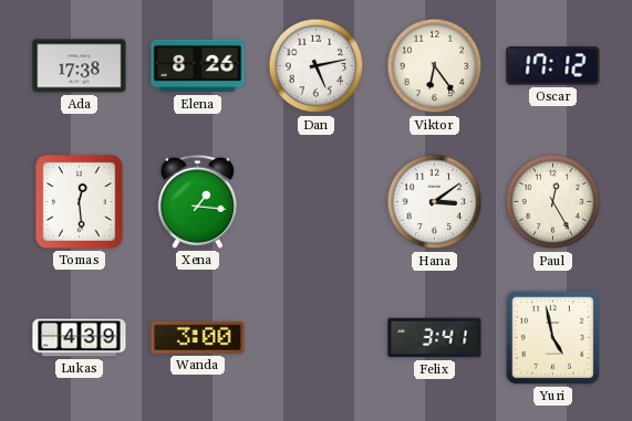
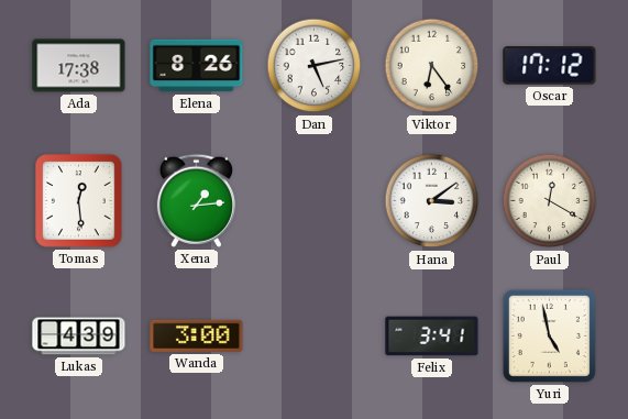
Xena: 1:16 -> 1:14 (196, 200)
Paul: 12:25 -> 12:20 (550, 201)
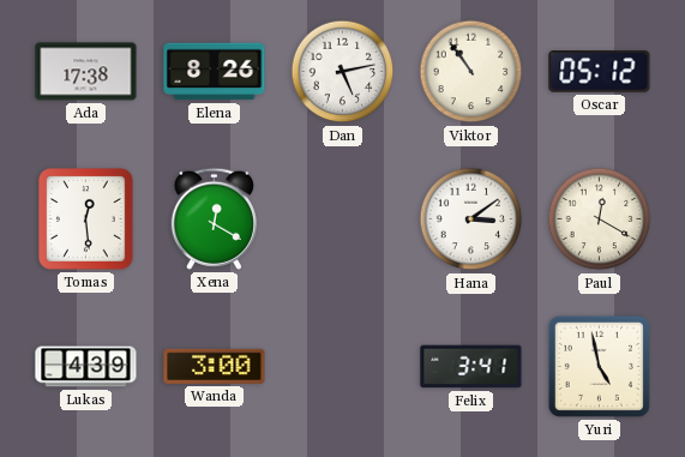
Viktor: 6:24 -> 10:54 (471, 72)
Oscar: 17:12 -> 05:12 (600, 72)
Xena: 1:14 -> 12:20 (214, 218)
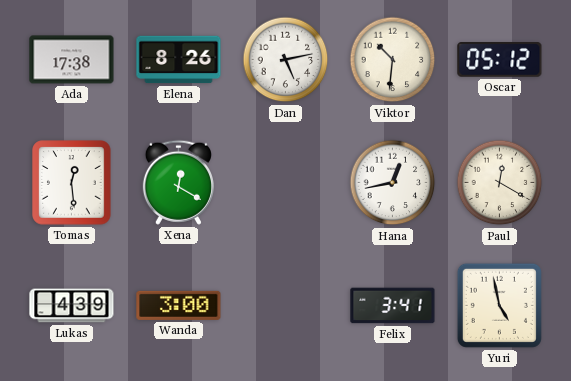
Viktor: 10:54 -> 10:31 (393, 60)
Hana: 3:09 -> 12:43 (393, 183)
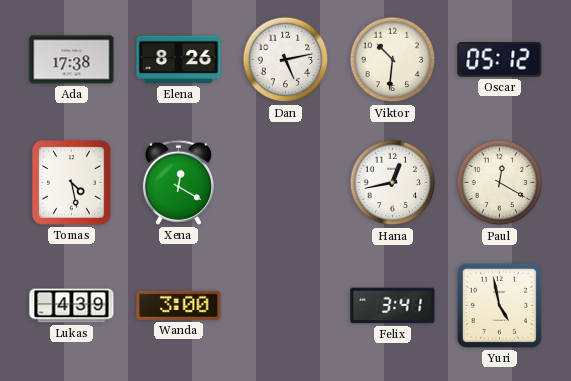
Tomas: 12:29 -> 4:28 (72, 183)
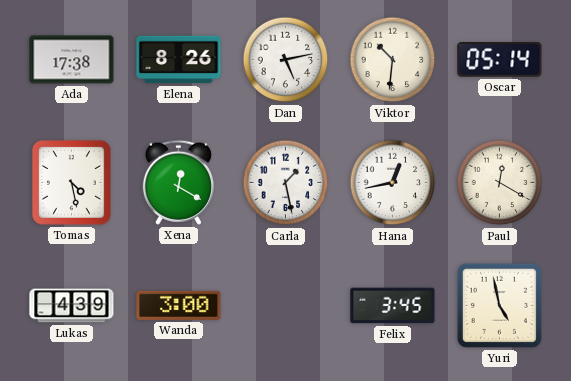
Oscar: 05:12 -> 05:14 (500, 60)
Carla: none -> 1:28 (286, 183)
Felix: 3:41 -> 3:45 (393, 306)
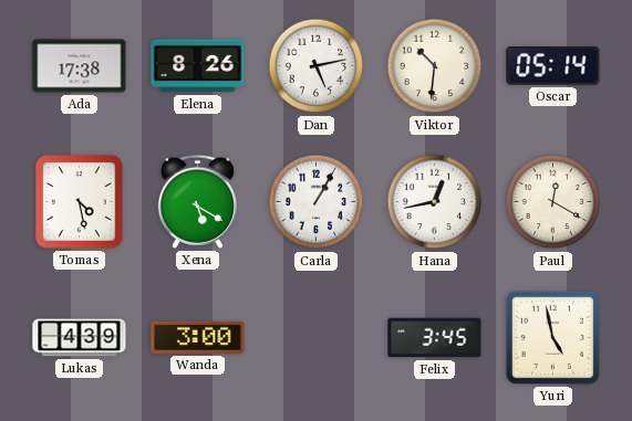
Xena: 12:20 -> 5:20 (197, 201)
Carla: 1:28 -> 1:05 (317, 202)
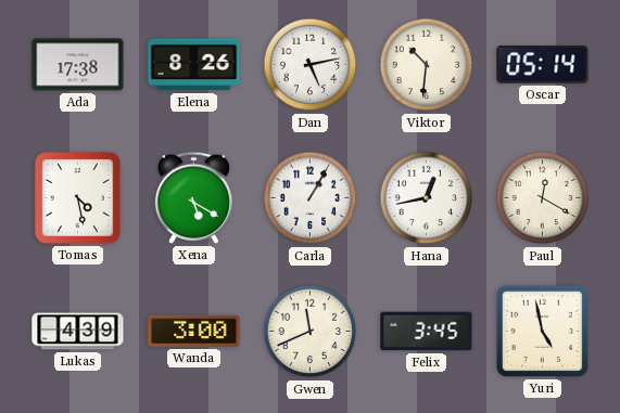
Gwen: none -> 11:41 (311, 332)
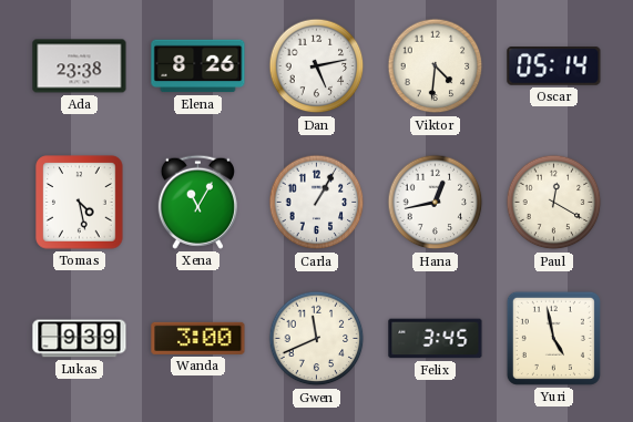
Ada: 17:38 -> 23:38 (80, 66)
Viktor: 10:31 -> 4:31 (436, 66)
Xena: 5:20 -> 11:05 (197, 202)
Lukas: 4:39 -> 9:39 (80, 339)
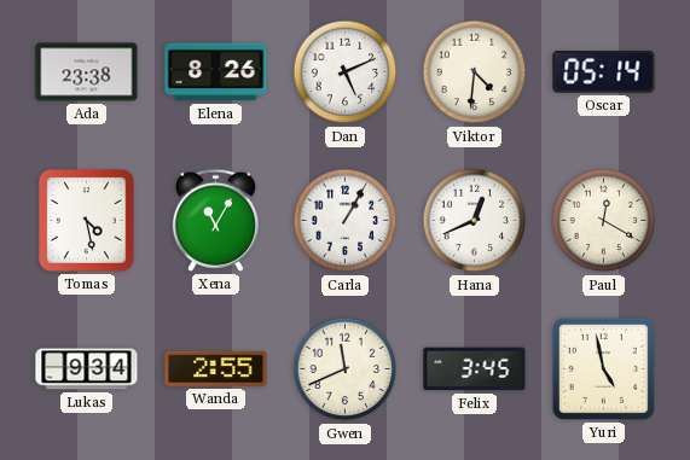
Dan: 5:13 -> 5:11 (346, 72)
Hana: 12:43 -> 12:41 (475, 221)
Lukas: 9:39 -> 9:34 (87, 369)
Wanda: 3:00 -> 2:55 (216, 368)
